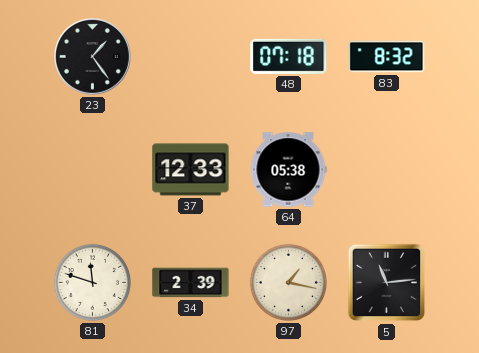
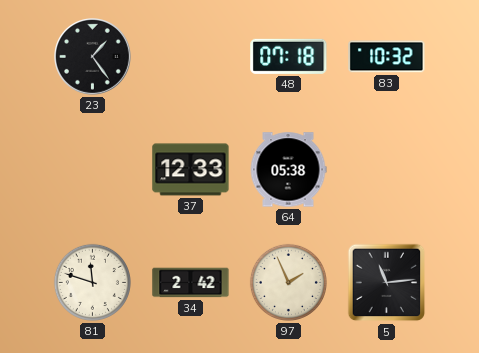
83: 8:32 -> 10:32 (387, 57)
34: 2:39 -> 2:42 (191, 283)
97: 1:17 -> 1:56 (288, 282)
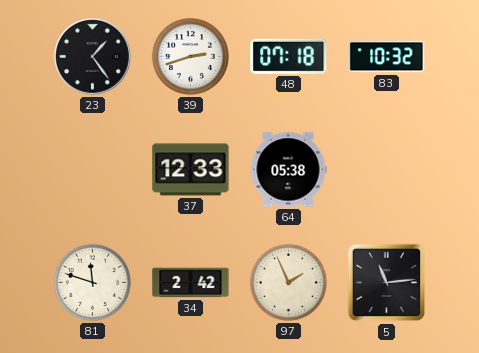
39: none -> 2:42 (190, 56)
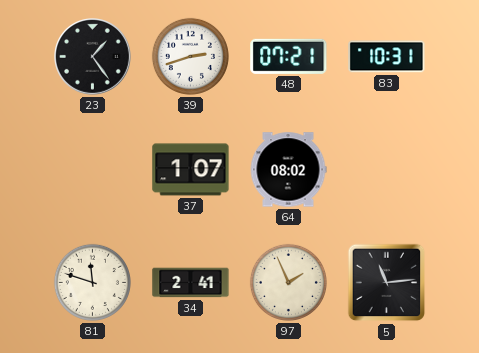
48: 07:18 -> 07:21 (289, 56)
83: 10:32 -> 10:31 (387, 57)
37: 12:33 -> 1:07 (191, 170)
64: 05:38 -> 08:02 (288, 170)
34: 2:42 -> 2:41 (191, 283)
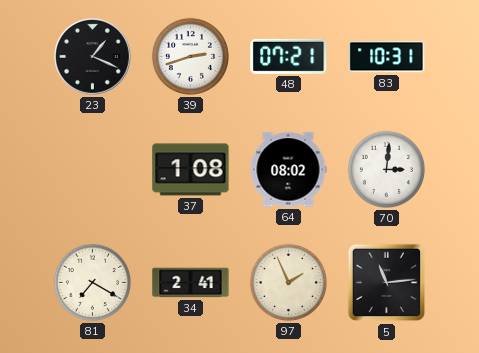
23: 1:24 -> 1:19 (93, 57)
37: 1:07 -> 1:08 (191, 170)
70: none -> 3:01 (386, 169)
81: 11:48 -> 7:20 (92, 282)
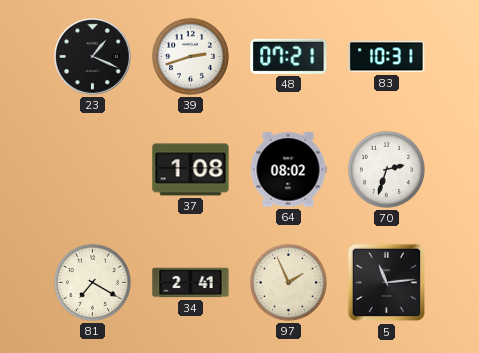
70: 3:01 -> 2:33 (386, 169)
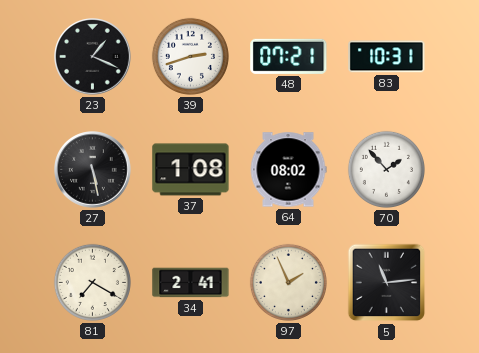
27: none -> 5:28 (93, 170)
70: 2:33 -> 1:53 (386, 169)
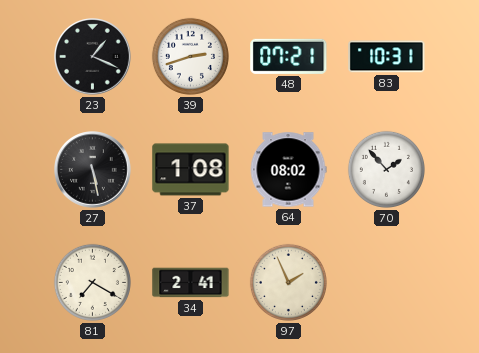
5: 11:14 -> none (387, 283)
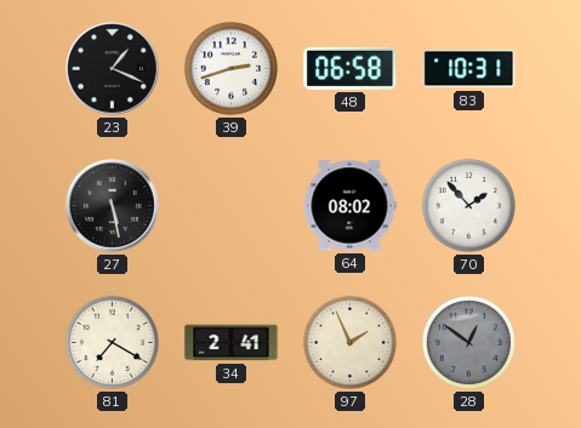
48: 07:21 -> 06:58 (351, 68)
37: 1:08 -> none (191, 170)
28: none -> 12:51 (468, 342)
